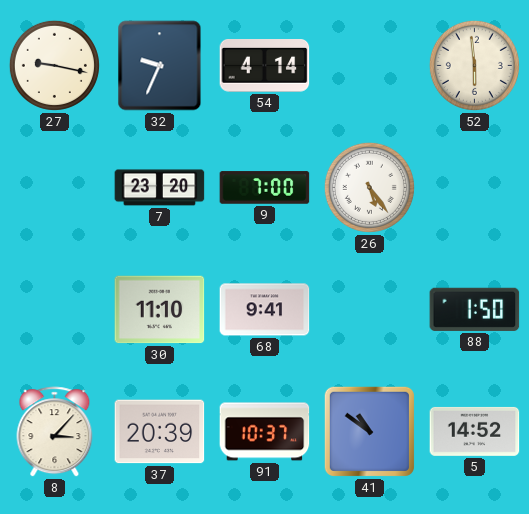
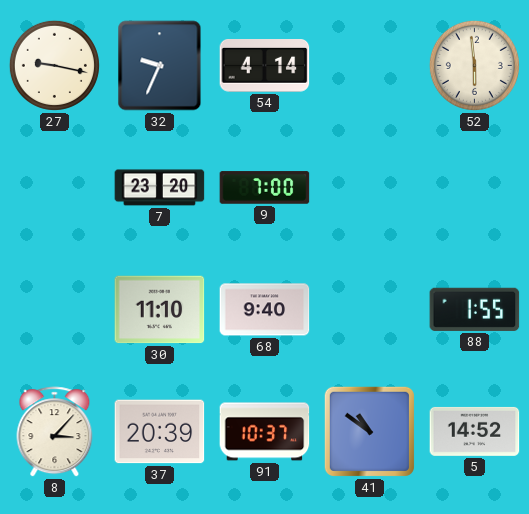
26: 5:24 -> none (369, 187)
68: 9:41 -> 9:40 (265, 310)
88: 1:50 -> 1:55 (475, 309)
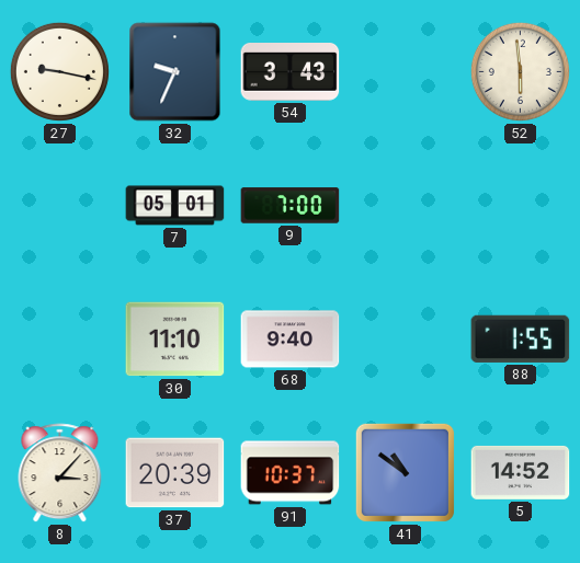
54: 4:14 -> 3:43 (291, 72)
7: 23:20 -> 05:01 (175, 206)
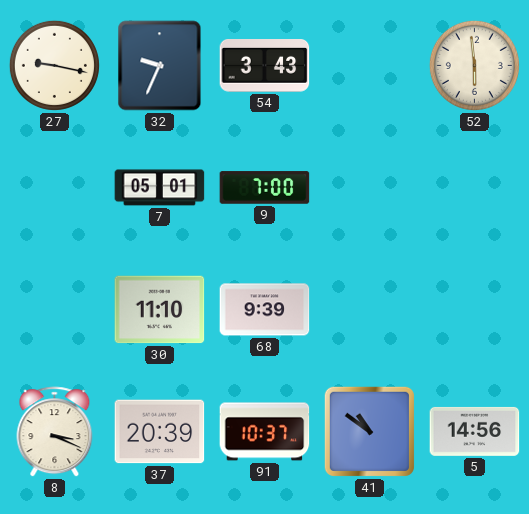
68: 9:40 -> 9:39 (265, 310)
88: 1:55 -> none (521, 338)
8: 3:07 -> 3:19 (55, 432)
5: 14:52 -> 14:56 (475, 431)
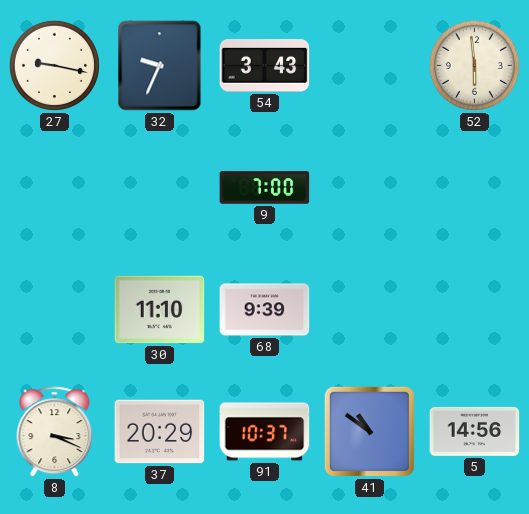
7: 05:01 -> none (160, 188)
37: 20:39 -> 20:29 (160, 432)
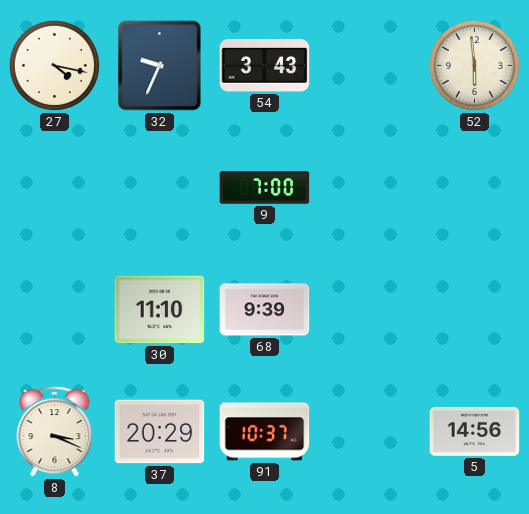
27: 9:17 -> 4:17 (54, 65)
41: 10:51 -> none (369, 431)
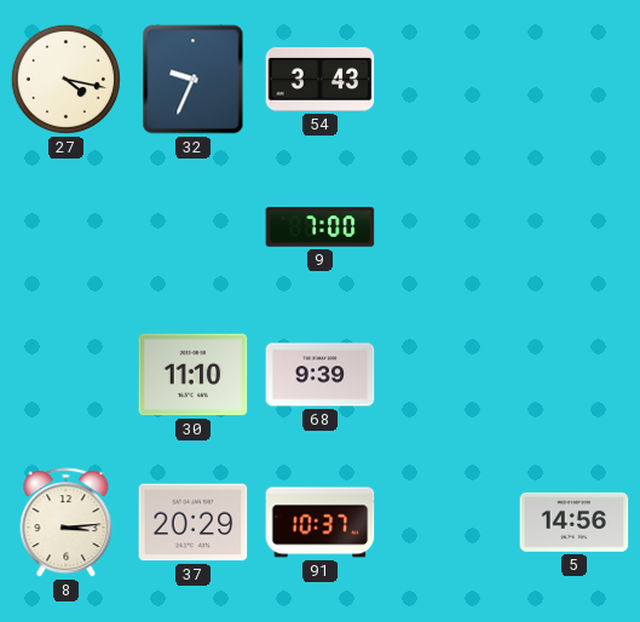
52: 5:59 -> none (474, 65)
8: 3:19 -> 3:14 (67, 523)
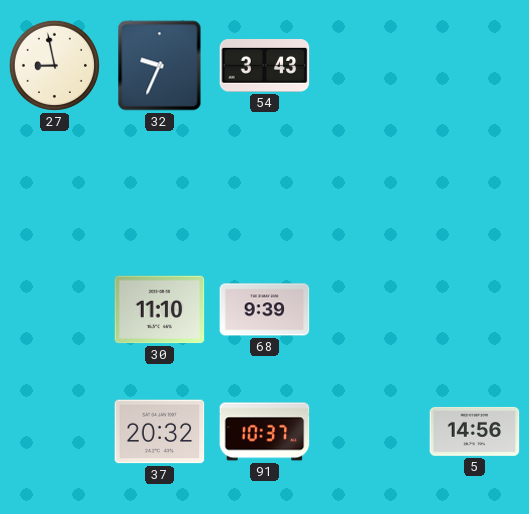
27: 4:17 -> 8:58 (54, 65)
9: 7:00 -> none (321, 228)
8: 3:14 -> none (67, 523)
37: 20:29 -> 20:32 (160, 432)
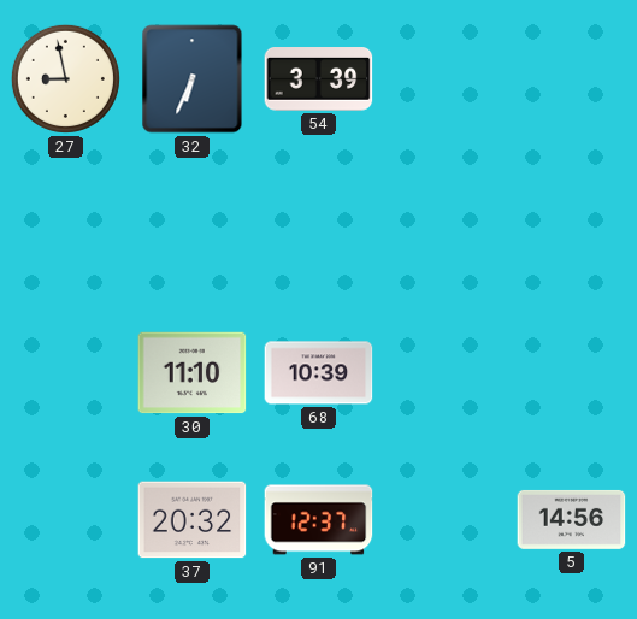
32: 9:34 -> 6:34 (193, 79)
54: 3:43 -> 3:39 (319, 79)
68: 9:39 -> 10:39 (319, 373)
91: 10:37 -> 12:37 (319, 520)
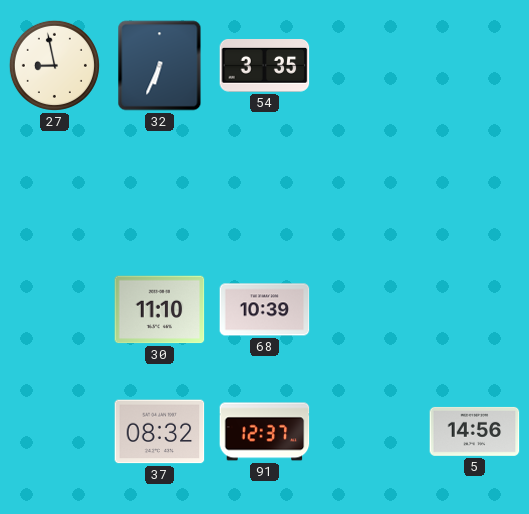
54: 3:39 -> 3:35 (265, 66)
37: 20:32 -> 08:32 (160, 432)
